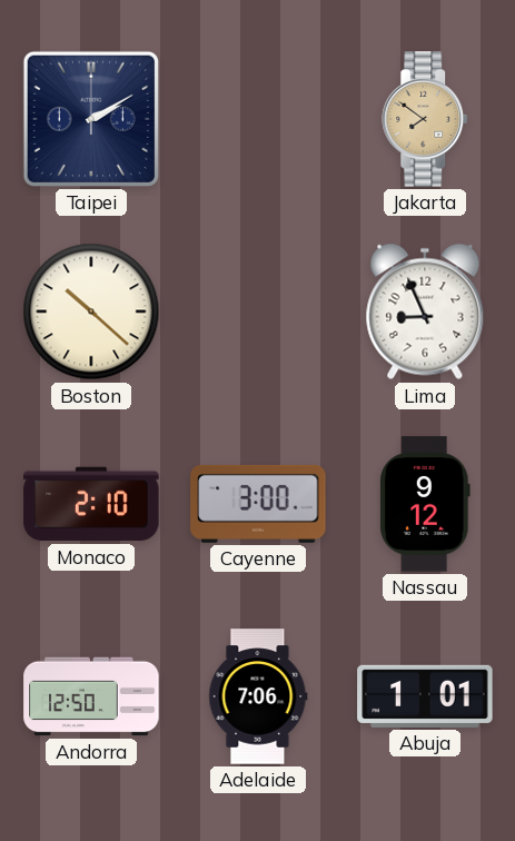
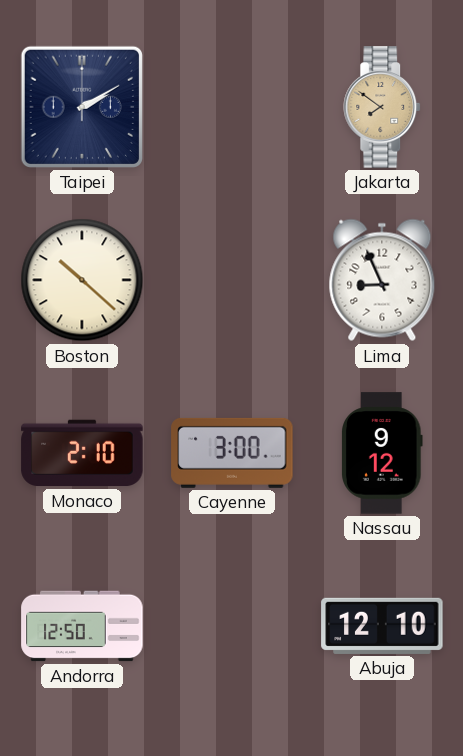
Adelaide: 7:06 -> none (258, 696)
Abuja: 1:01 -> 12:10 (382, 626)
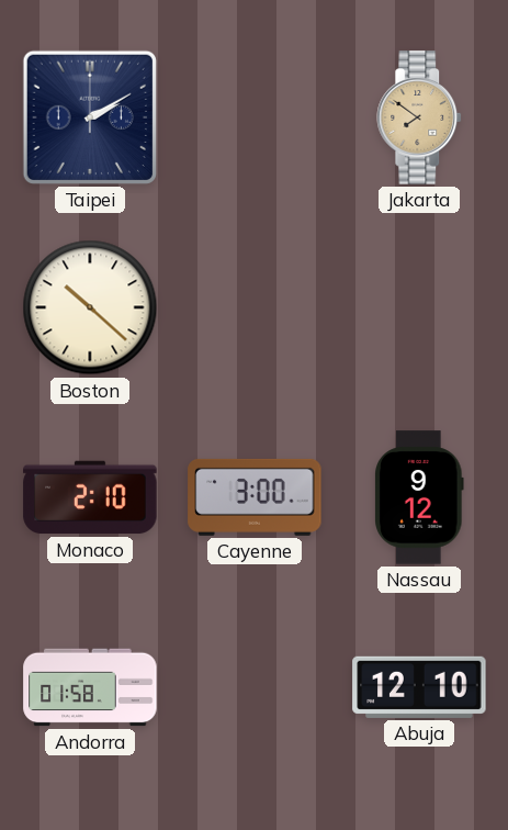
Lima: 8:56 -> none (382, 280)
Andorra: 12:50 -> 01:58 (90, 687)
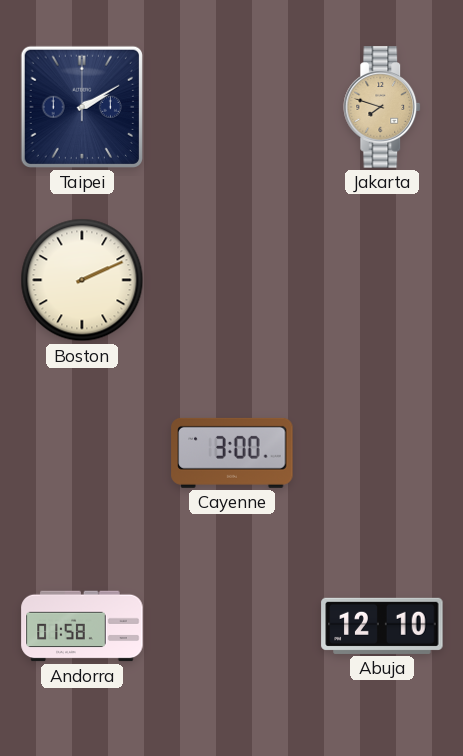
Jakarta: 7:51 -> 7:48 (383, 107)
Boston: 10:22 -> 2:11 (82, 280)
Monaco: 2:10 -> none (90, 497)
Nassau: 9:12 -> none (420, 497)
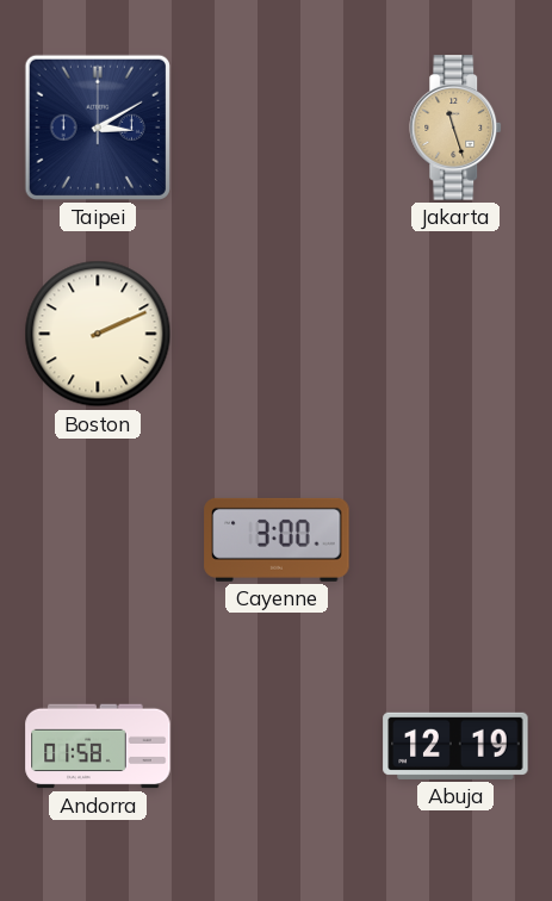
Taipei: 2:10 -> 3:10 (98, 128)
Jakarta: 7:48 -> 11:27 (457, 128)
Abuja: 12:10 -> 12:19 (455, 746)
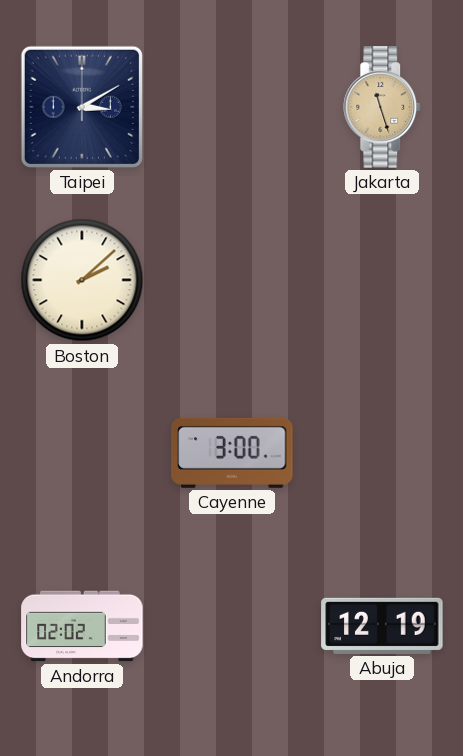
Boston: 2:11 -> 2:08 (82, 280)
Andorra: 01:58 -> 02:02 (82, 626)
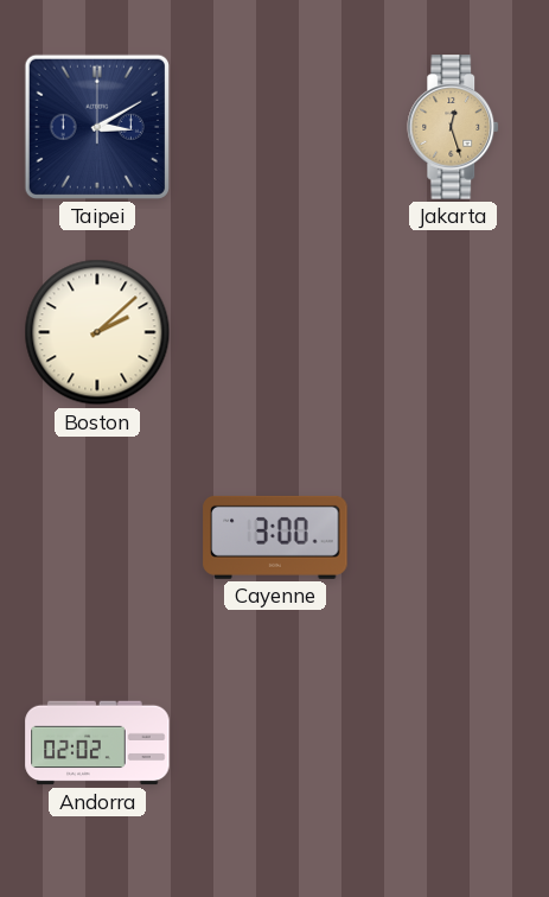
Jakarta: 11:27 -> 12:27 (454, 127)
Abuja: 12:19 -> none (382, 626)
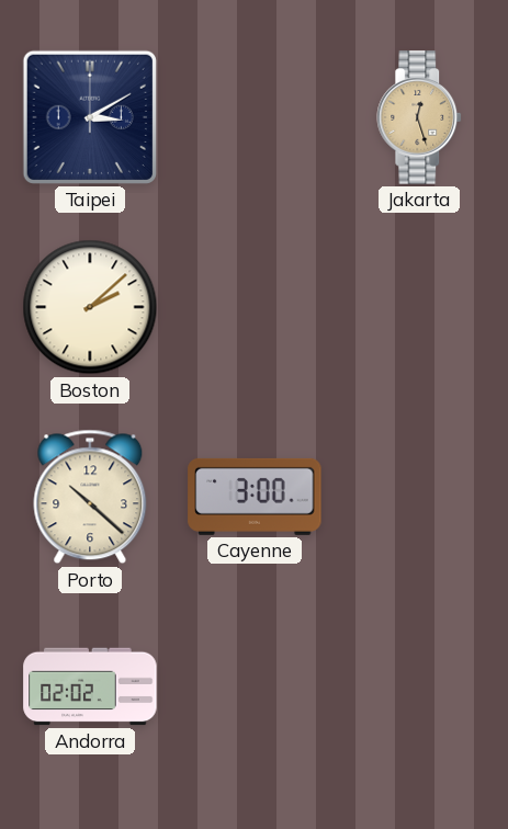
Porto: none -> 10:22 (90, 497)
